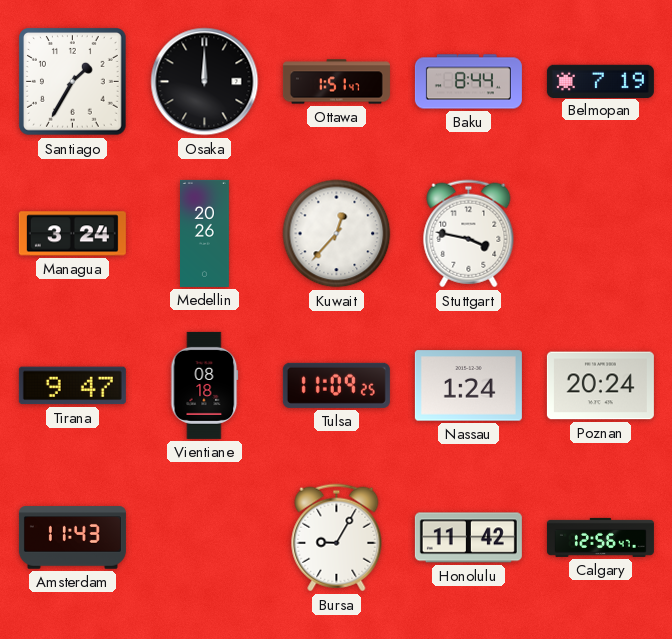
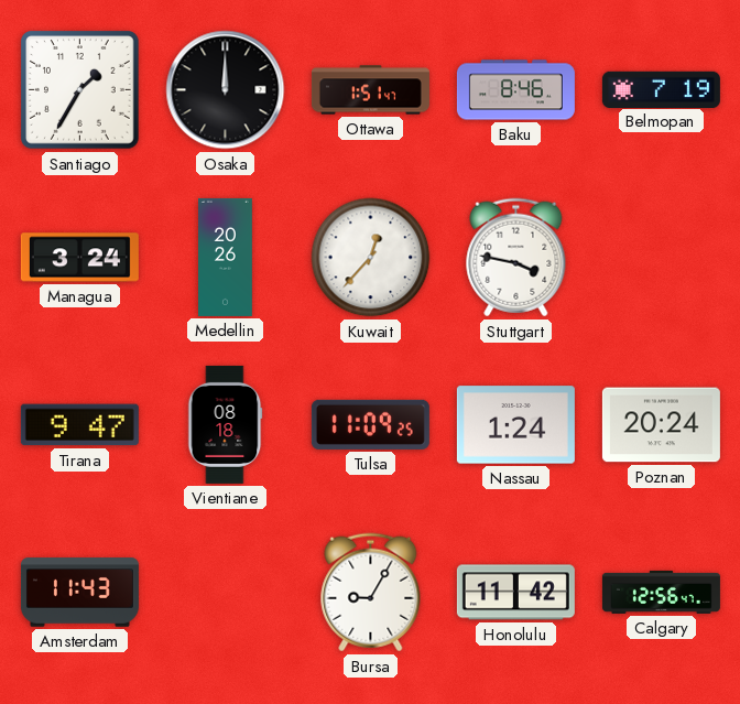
Baku: 8:44 -> 8:46 (515, 90)
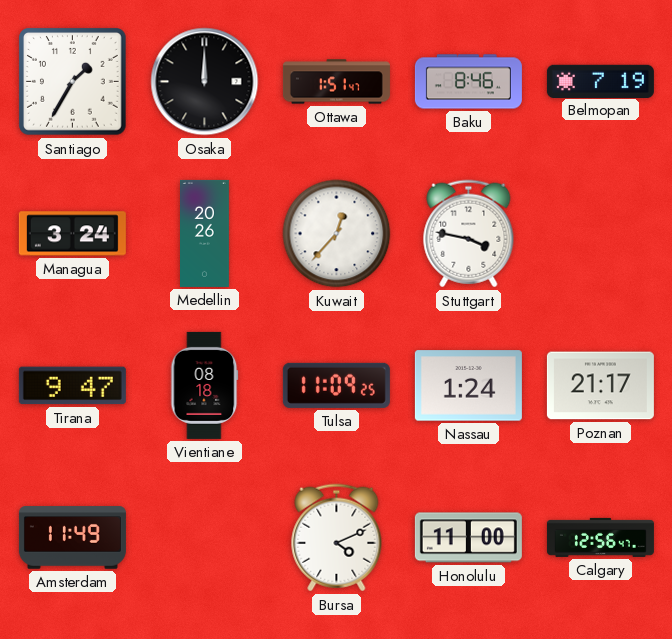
Poznan: 20:24 -> 21:17 (600, 386)
Amsterdam: 11:43 -> 11:49 (72, 538)
Bursa: 9:05 -> 4:11 (337, 538)
Honolulu: 11:42 -> 11:00 (468, 538)
